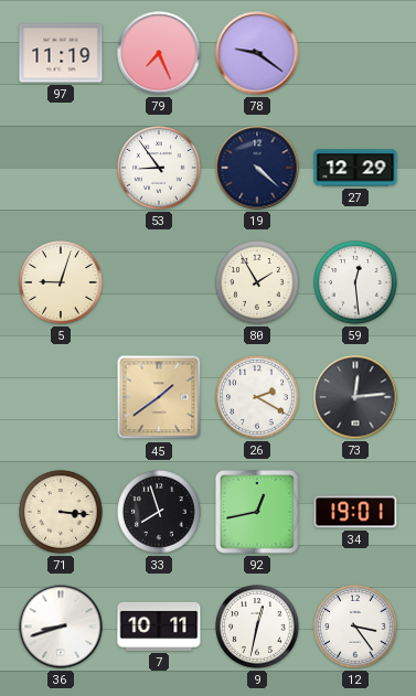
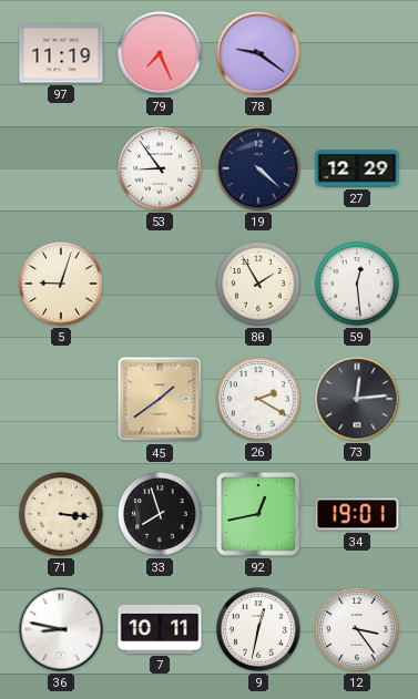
36: 8:42 -> 8:47 (61, 629)
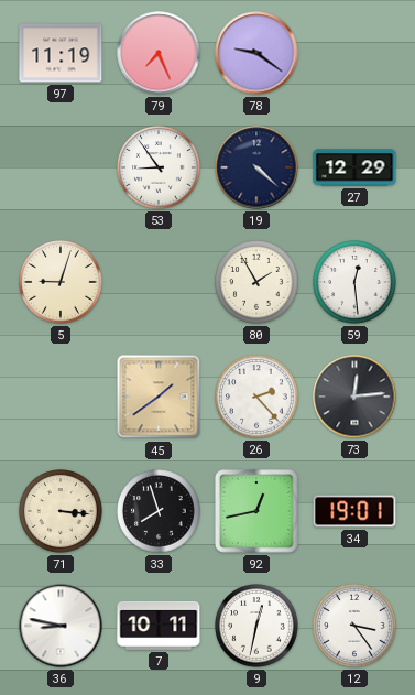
26: 2:20 -> 2:23 (256, 397)
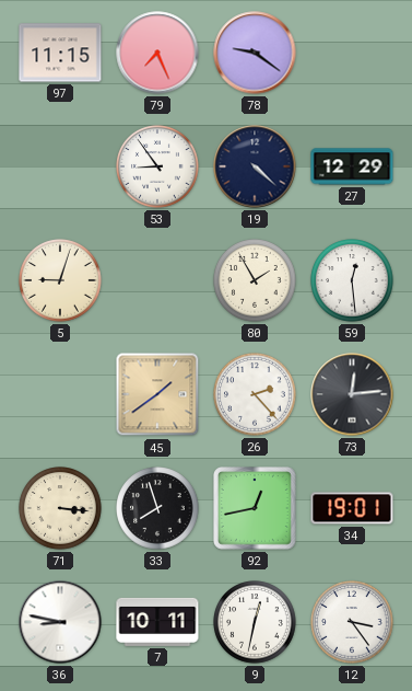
97: 11:19 -> 11:15 (60, 53)
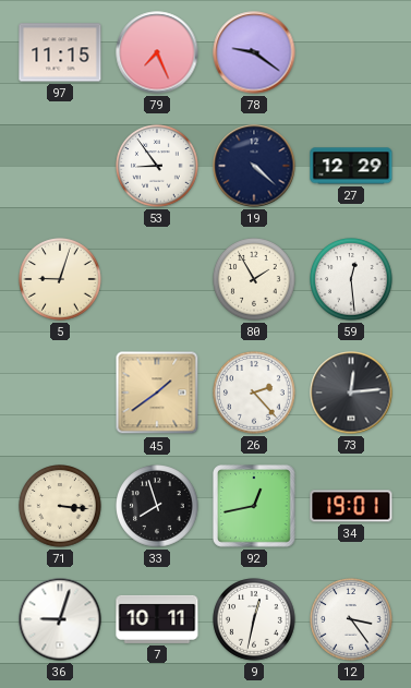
36: 8:47 -> 9:03 (60, 619)
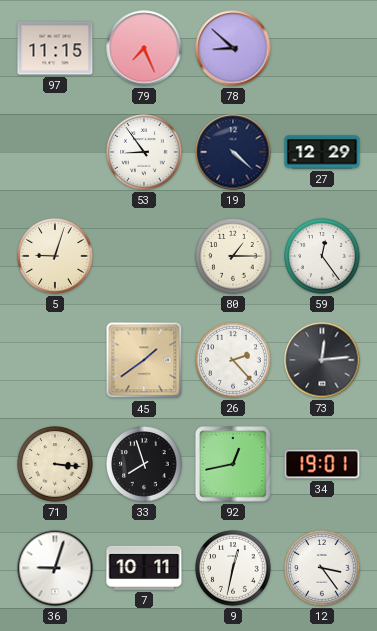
78: 9:21 -> 8:52 (233, 48)
80: 1:55 -> 1:15 (233, 256)
59: 12:29 -> 12:24 (322, 256)
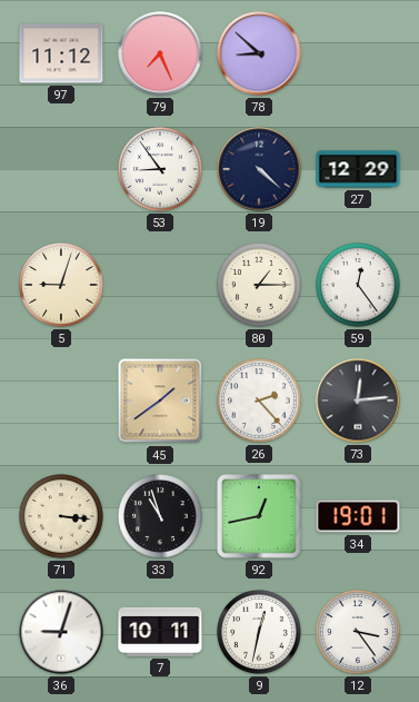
97: 11:15 -> 11:12 (61, 53)
33: 7:57 -> 10:57 (160, 516)
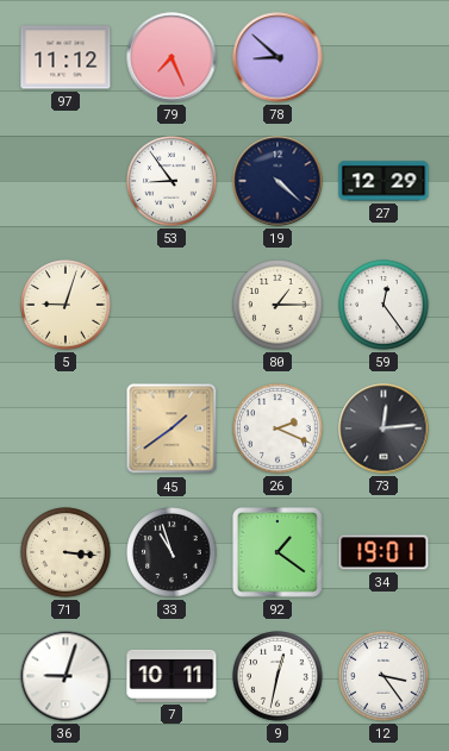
26: 2:23 -> 2:19 (277, 428)
92: 12:43 -> 1:21 (279, 553)
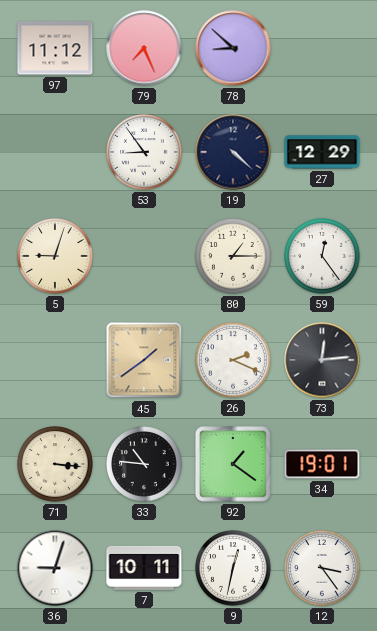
33: 10:57 -> 10:46 (144, 464)
